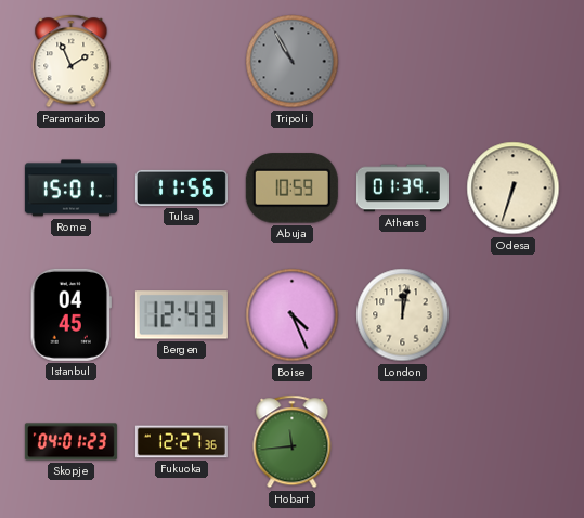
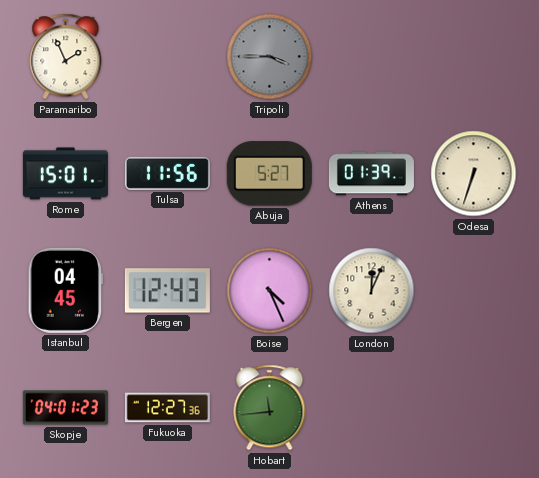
Tripoli: 10:55 -> 3:45 (270, 57)
Abuja: 10:59 -> 5:27 (269, 174)
London: 12:02 -> 12:04 (372, 291)
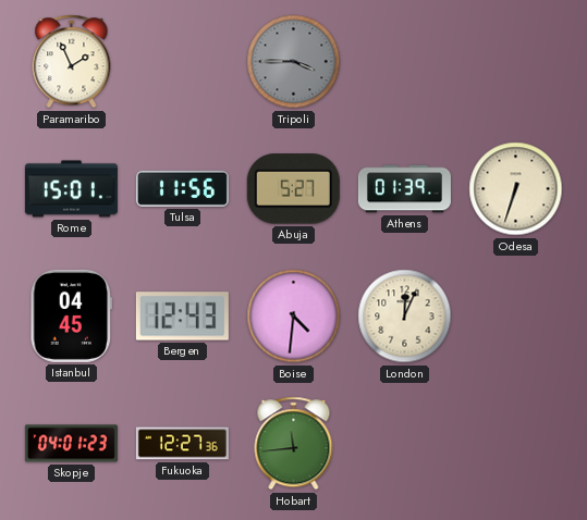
Boise: 4:26 -> 4:31 (294, 317)
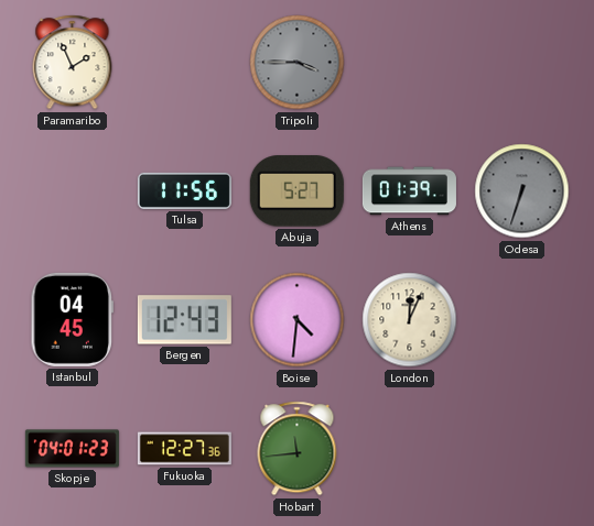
Rome: 15:01 -> none (71, 189)
Odesa dial: cream -> grey (522, 191)
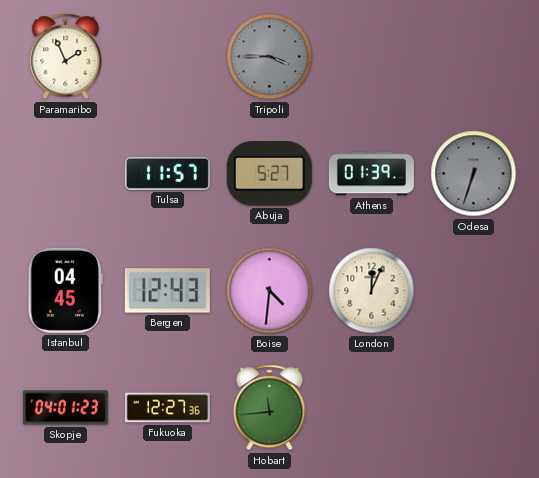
Tulsa: 11:56 -> 11:57 (167, 173)
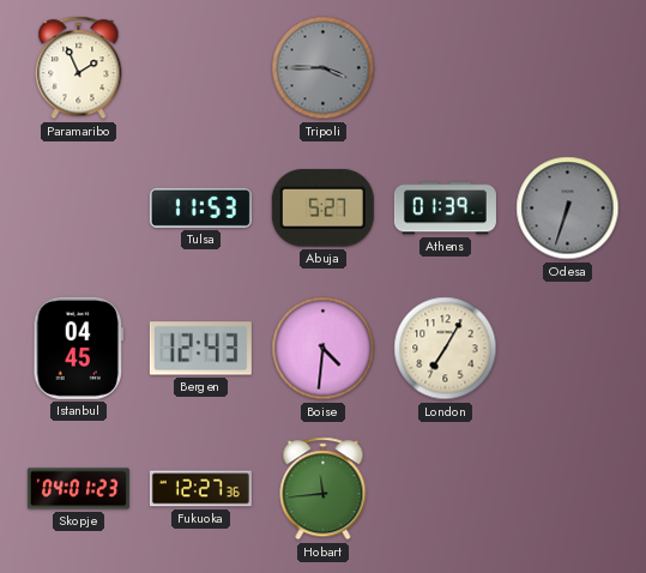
Tulsa: 11:57 -> 11:53 (200, 207)
London: 12:04 -> 7:05 (446, 349)
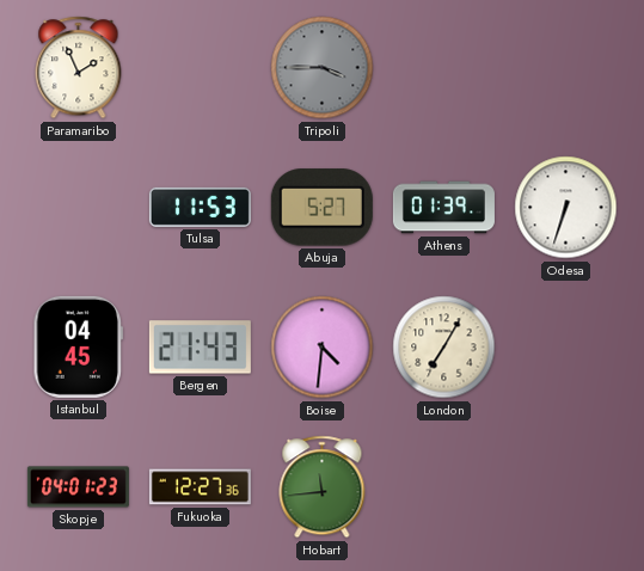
Odesa dial: grey -> white (566, 208)
Bergen: 12:43 -> 21:43 (200, 348)
